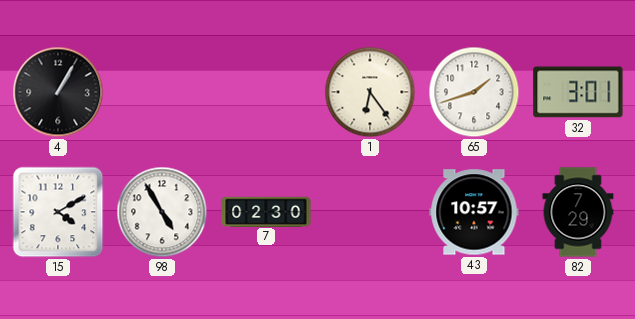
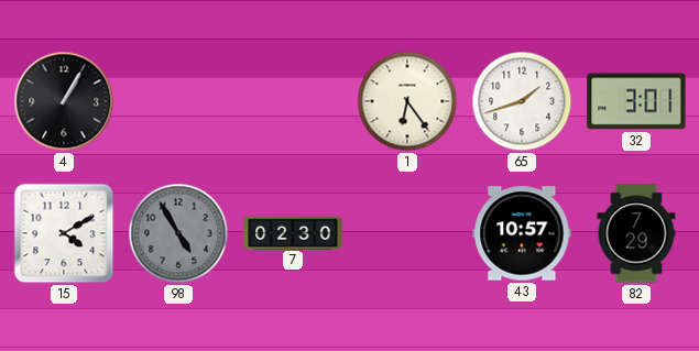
98 dial: white -> grey (178, 233)
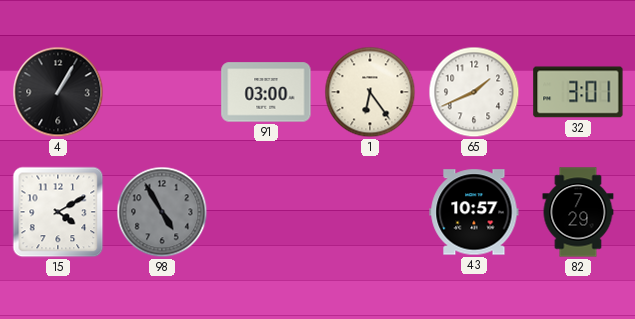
91: none -> 03:00 (266, 92)
65: 1:42 -> 1:41 (474, 92)
7: 02:30 -> none (293, 232)
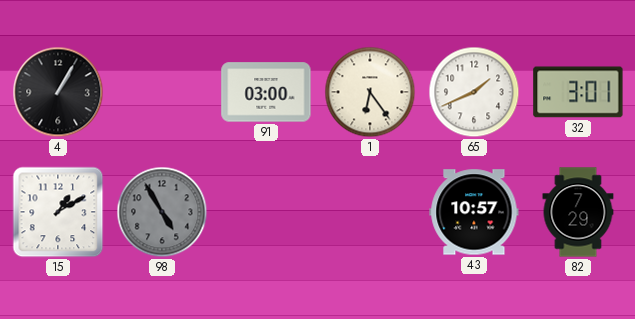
15: 4:10 -> 1:10 (58, 212)
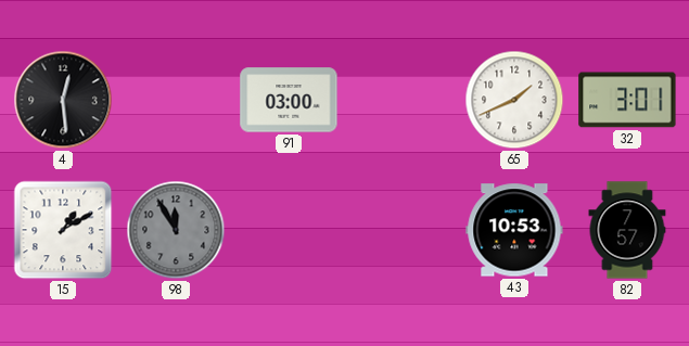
4: 1:05 -> 12:29 (63, 100)
1: 6:24 -> none (370, 92)
98: 4:55 -> 11:55 (176, 230)
43: 10:57 -> 10:53 (514, 230)
82: 7:29 -> 7:57 (627, 230)
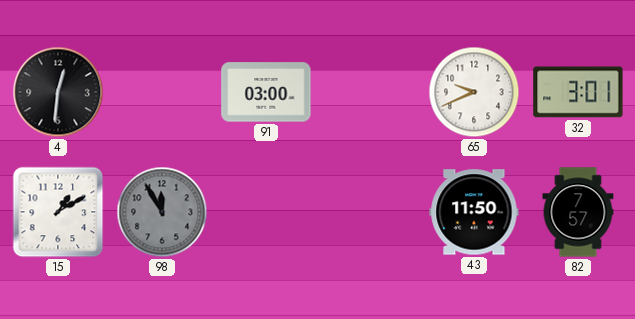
4: 12:29 -> 12:31 (58, 92)
65: 1:41 -> 9:41 (474, 92)
43: 10:53 -> 11:50 (474, 212)
